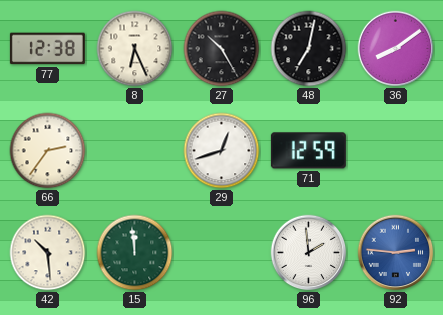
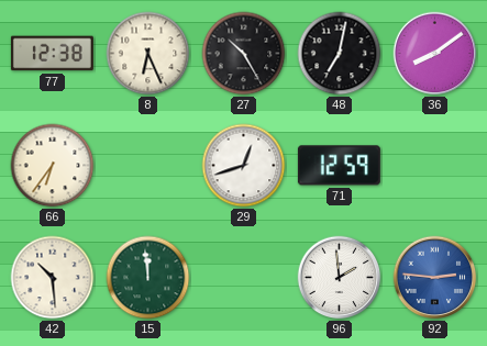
66: 2:36 -> 6:36 (53, 166)
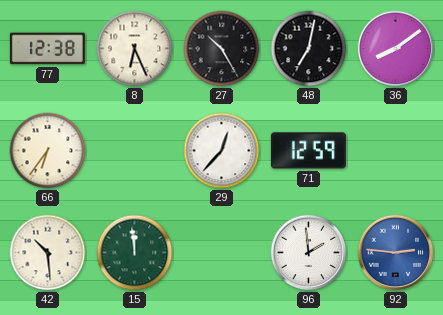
29: 12:42 -> 12:37 (222, 151)
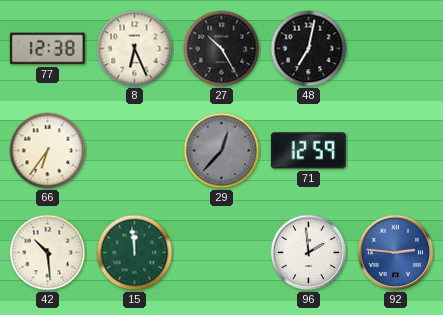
36: 8:09 -> none (396, 49)
29 dial: white -> grey (222, 151)
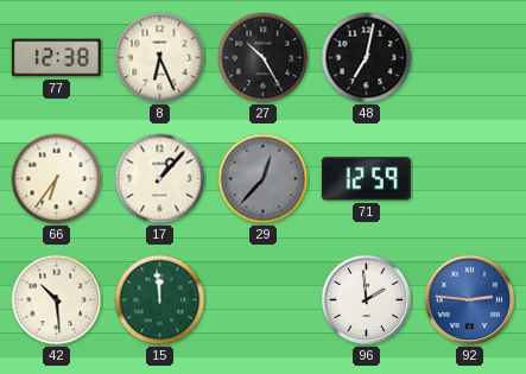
17: none -> 1:07 (160, 179)
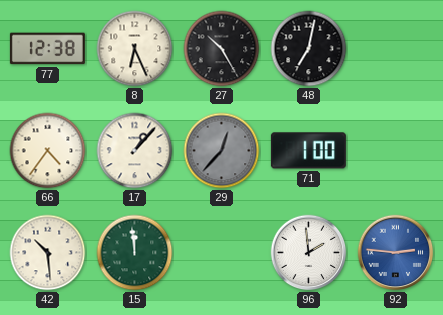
66: 6:36 -> 4:36 (48, 151)
71: 12:59 -> 1:00 (308, 151)
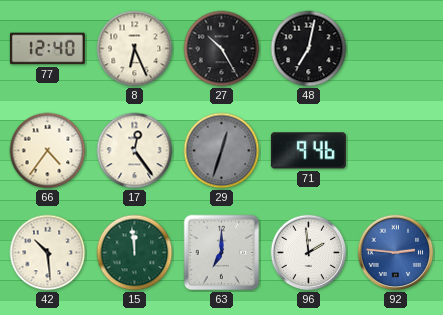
77: 12:38 -> 12:40 (47, 49)
17: 1:07 -> 12:24 (135, 151)
29: 12:37 -> 12:33 (222, 151)
71: 1:00 -> 9:46 (308, 151)
63: none -> 7:00 (222, 253)
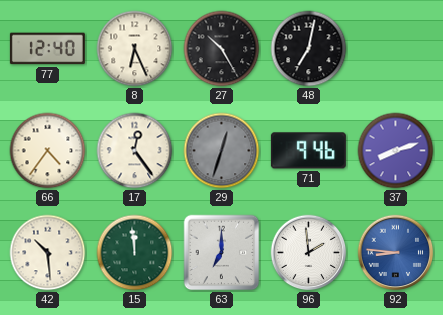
37: none -> 8:12 (396, 151)
92: 2:46 -> 8:46 (396, 253)
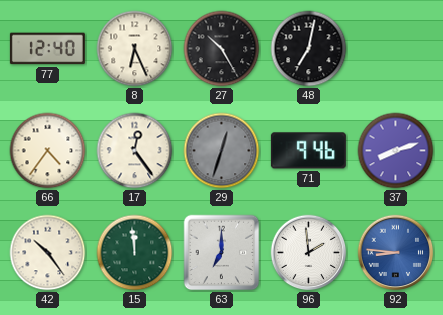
42: 10:29 -> 10:24 (48, 253)
